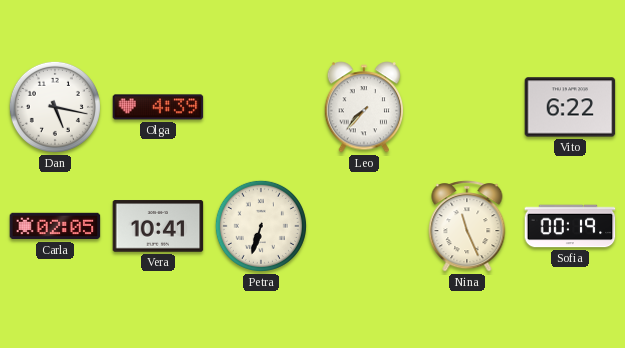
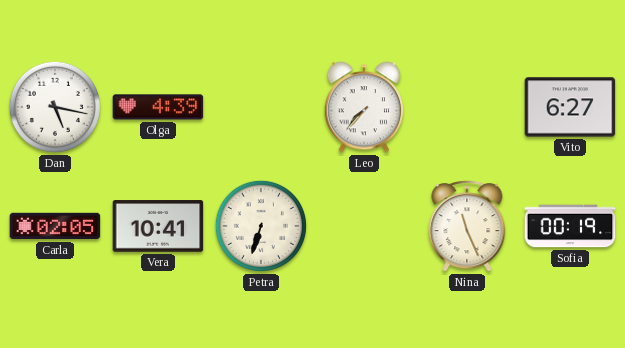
Vito: 6:22 -> 6:27 (570, 107)
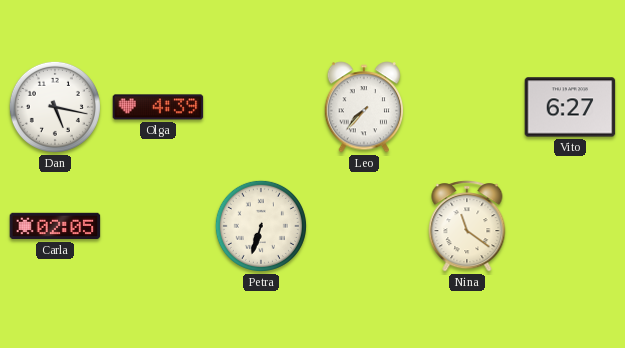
Vera: 10:41 -> none (158, 226)
Nina: 11:26 -> 11:21 (467, 226)
Sofia: 00:19 -> none (570, 226)
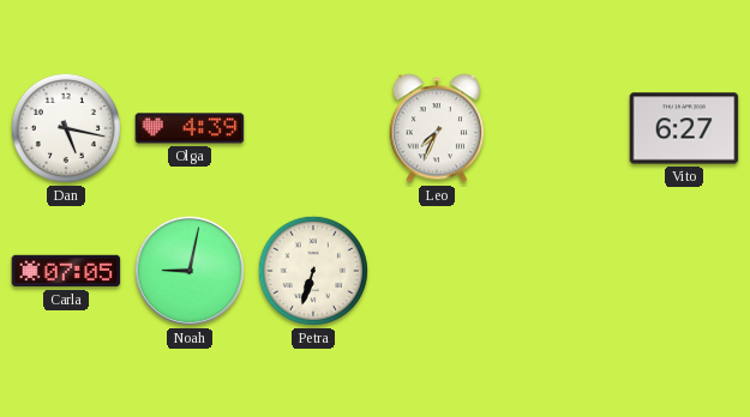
Leo: 7:37 -> 7:34 (437, 128)
Carla: 02:05 -> 07:05 (66, 271)
Noah: none -> 9:02 (190, 271)
Nina: 11:21 -> none (467, 226)
